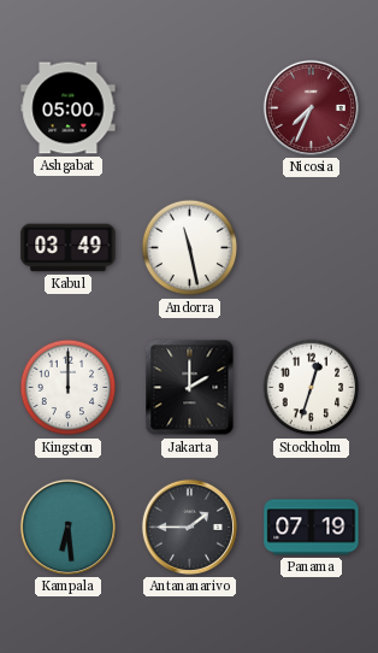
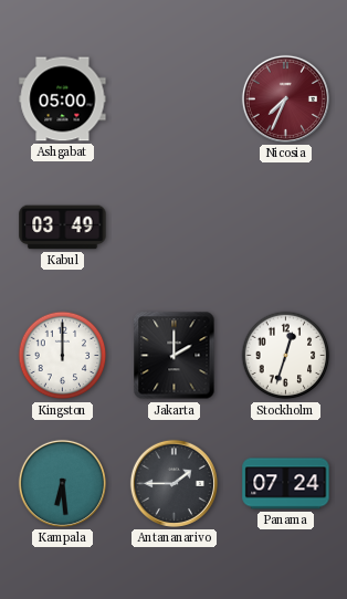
Andorra: 11:28 -> none (190, 248)
Panama: 07:19 -> 07:24 (286, 484)
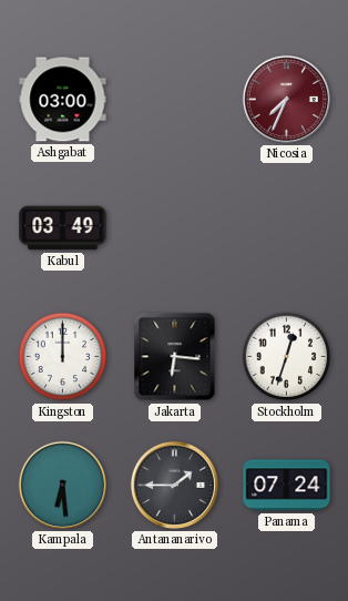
Ashgabat: 05:00 -> 03:00 (63, 100)
Jakarta: 2:00 -> 6:16 (175, 357)
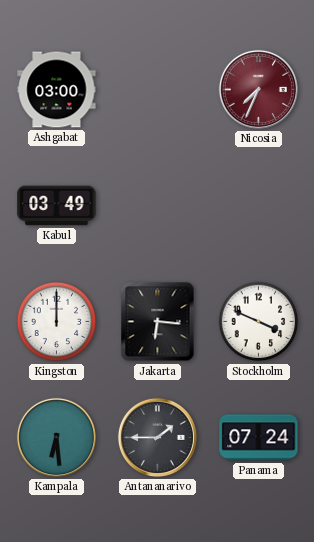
Stockholm: 12:33 -> 3:49 (259, 322)
